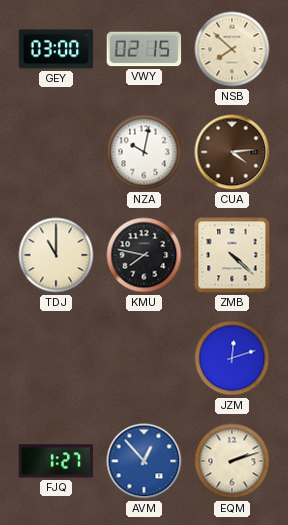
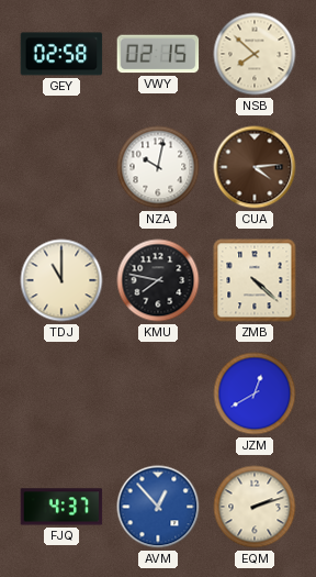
GEY: 03:00 -> 02:58 (61, 54)
JZM: 12:12 -> 12:40 (255, 393)
FJQ: 1:27 -> 4:37 (61, 507)
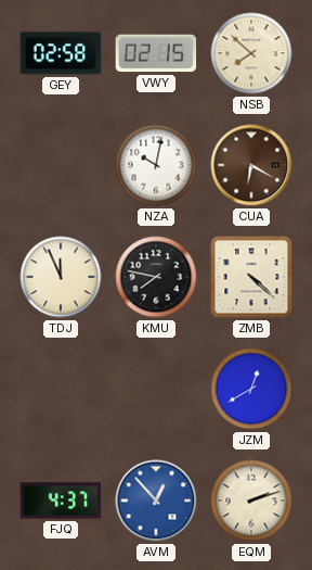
CUA: 4:14 -> 6:20 (251, 165)
TDJ: 11:00 -> 11:56 (61, 277)
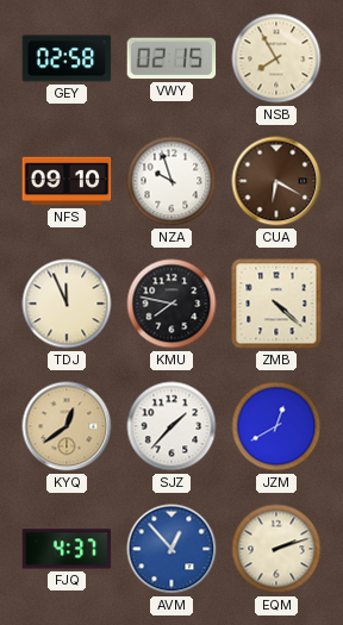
NSB: 7:52 -> 7:55 (276, 58)
NFS: none -> 09:10 (67, 181)
NZA: 10:02 -> 9:57 (171, 181)
KYQ: none -> 12:39 (67, 426)
SJZ: none -> 1:37 (171, 426)
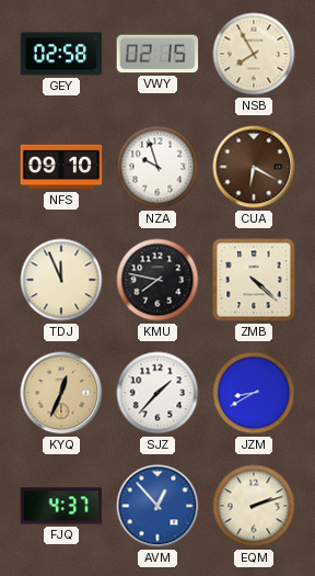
KYQ: 12:39 -> 12:34 (61, 393)
JZM: 12:40 -> 8:40 (254, 393)
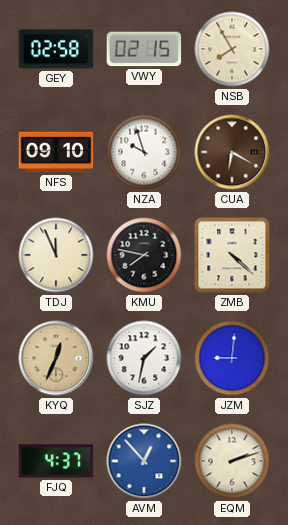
SJZ: 1:37 -> 1:32 (144, 358)
JZM: 8:40 -> 9:01 (232, 358)
